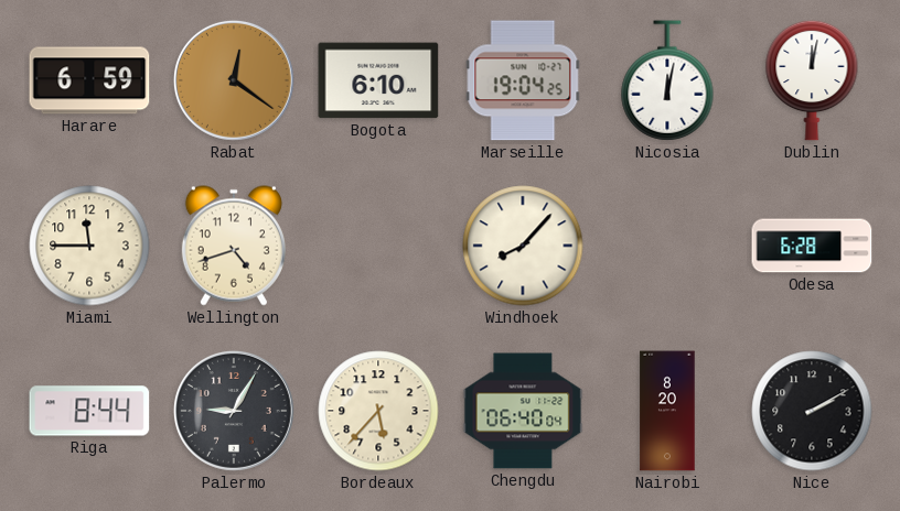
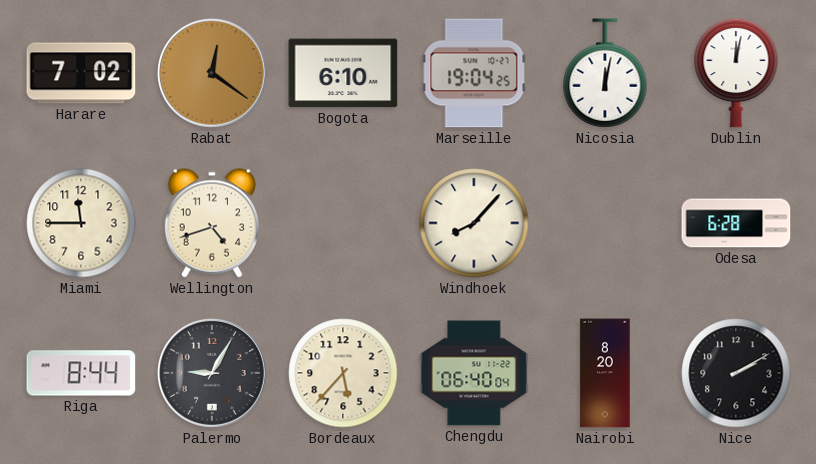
Harare: 6:59 -> 7:02 (81, 73)
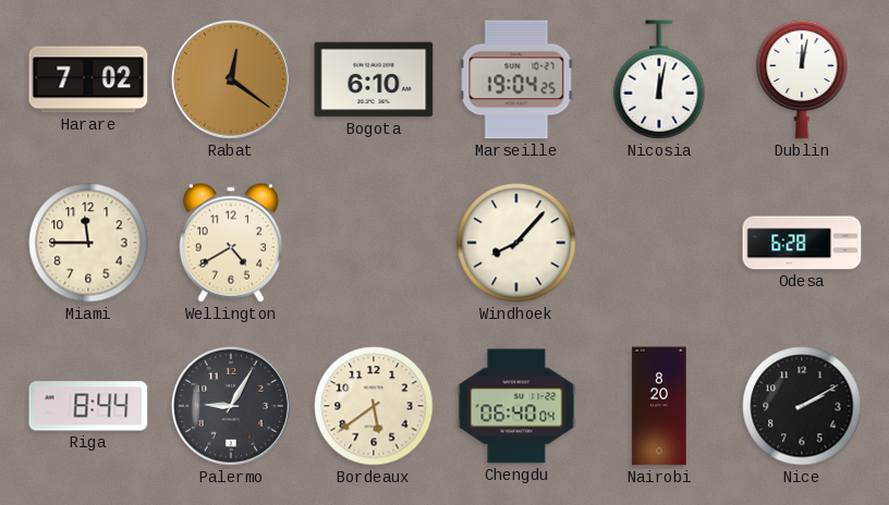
Wellington: 4:42 -> 4:40 (231, 243)
Bordeaux: 5:37 -> 5:39 (374, 406)
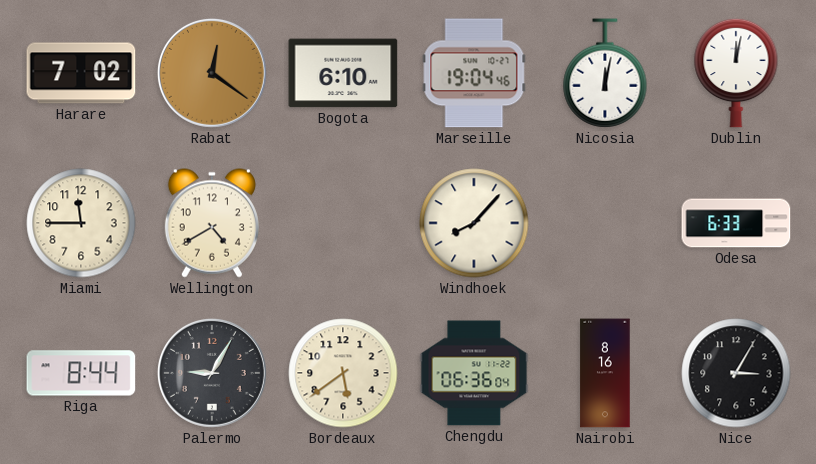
Marseille: 19:04:25 -> 19:04:46 (474, 73)
Odesa: 6:28 -> 6:33 (736, 223)
Chengdu: 06:40 -> 06:36 (474, 373)
Nairobi: 8:20 -> 8:16 (605, 373)
Nice: 2:10 -> 3:05 (736, 373)
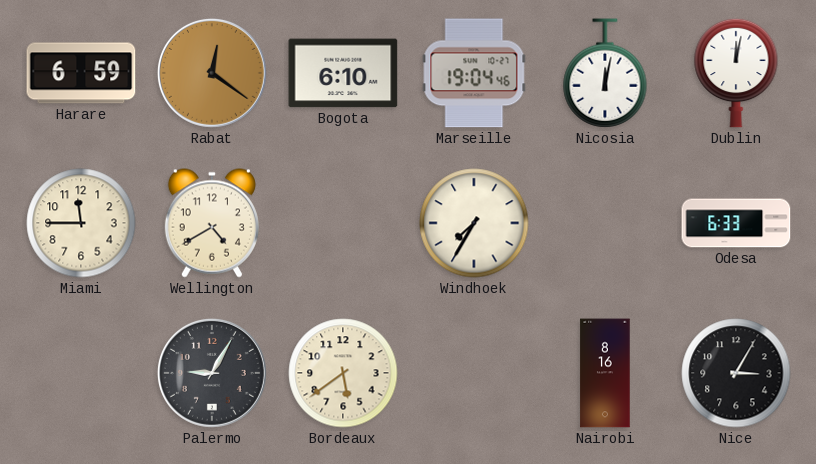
Harare: 7:02 -> 6:59 (81, 73)
Windhoek: 8:07 -> 7:35 (474, 223)
Riga: 8:44 -> none (81, 373)
Chengdu: 06:36 -> none (474, 373)
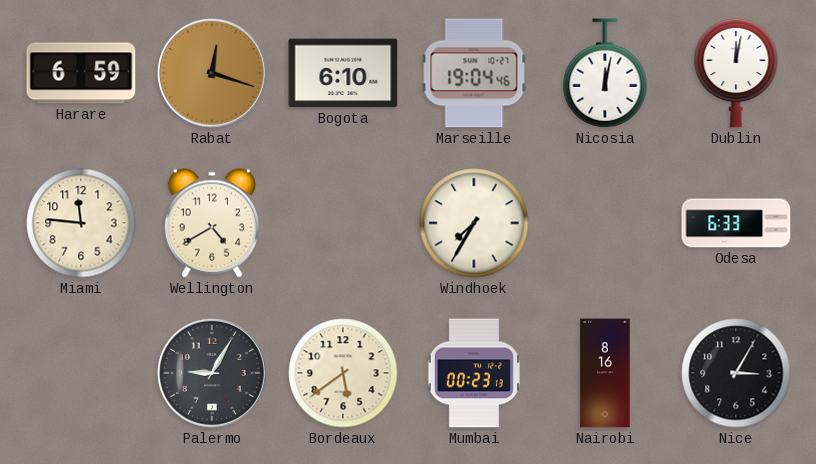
Rabat: 12:21 -> 12:18 (212, 73)
Miami: 11:45 -> 11:46 (81, 223)
Mumbai: none -> 00:23 (473, 373)
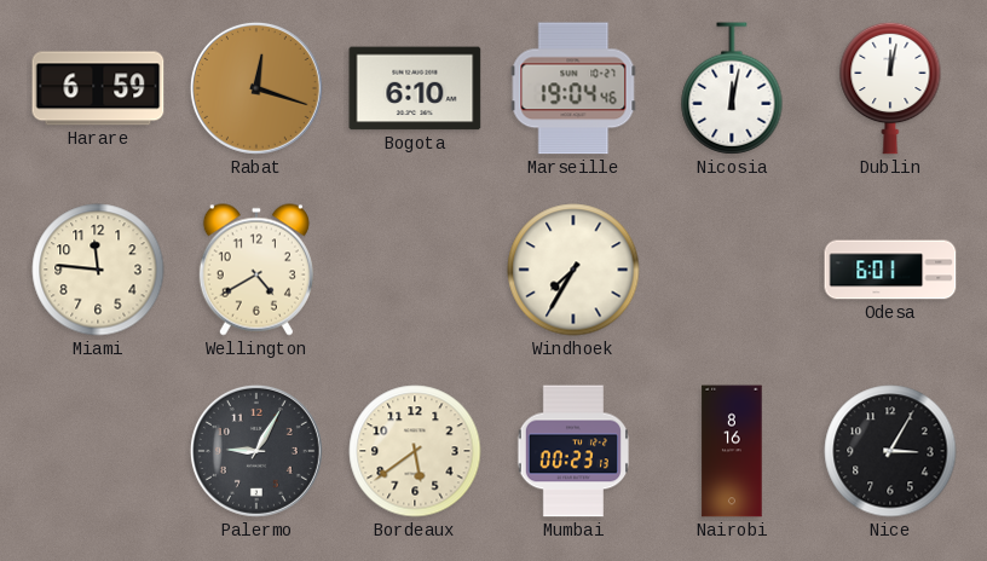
Odesa: 6:33 -> 6:01 (890, 270)
